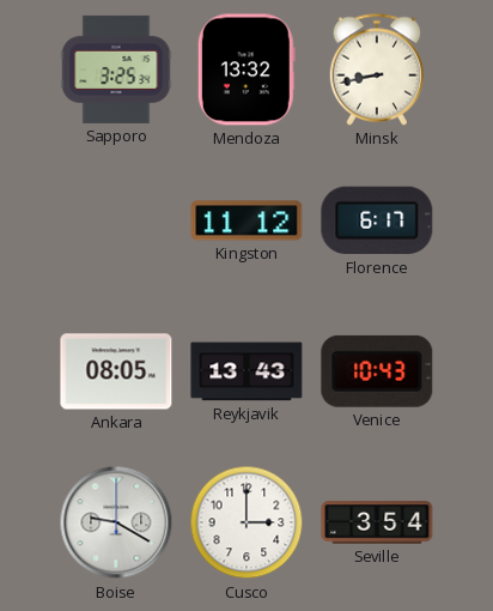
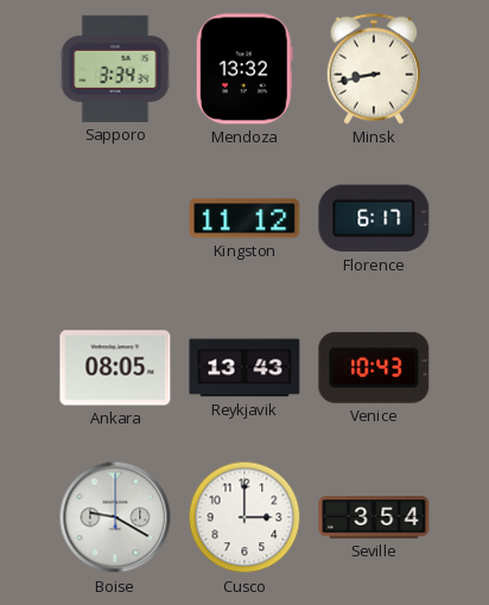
Sapporo: 3:25 -> 3:34 (115, 69)
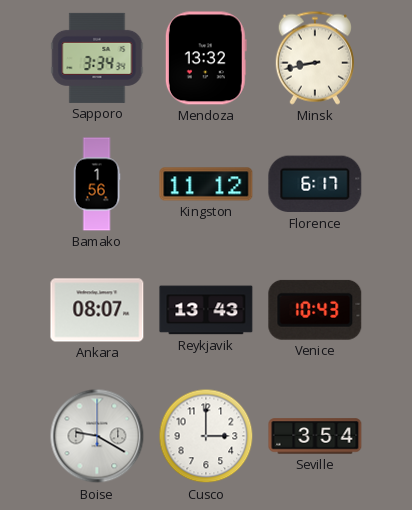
Bamako: none -> 1:56 (97, 184)
Ankara: 08:05 -> 08:07 (97, 310)
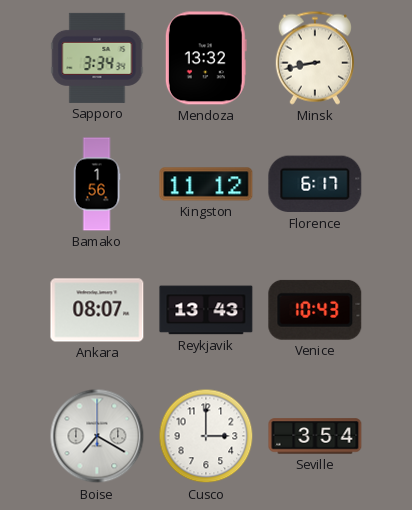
Boise: 9:20 -> 7:20 (97, 436)
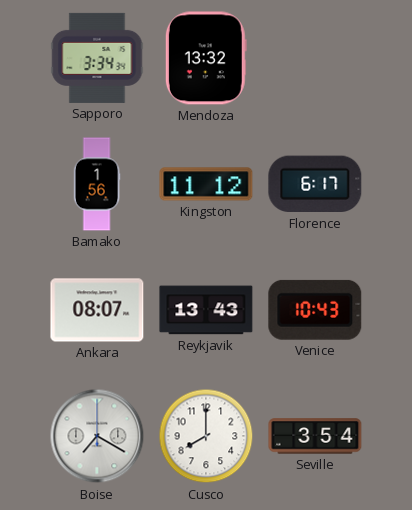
Minsk: 8:43 -> none (314, 58)
Cusco: 3:00 -> 8:00 (206, 436)
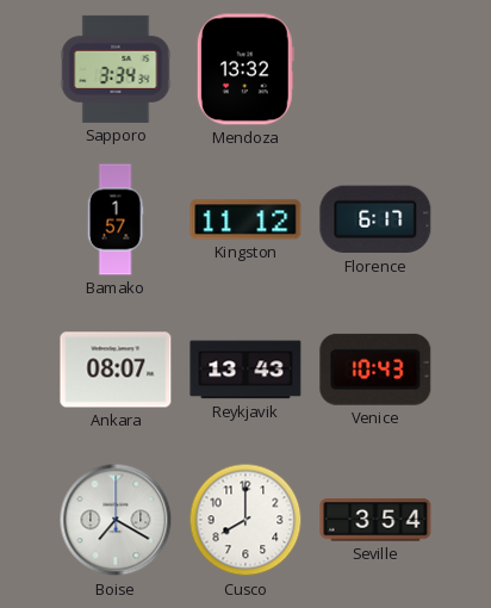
Bamako: 1:56 -> 1:57 (116, 219)
